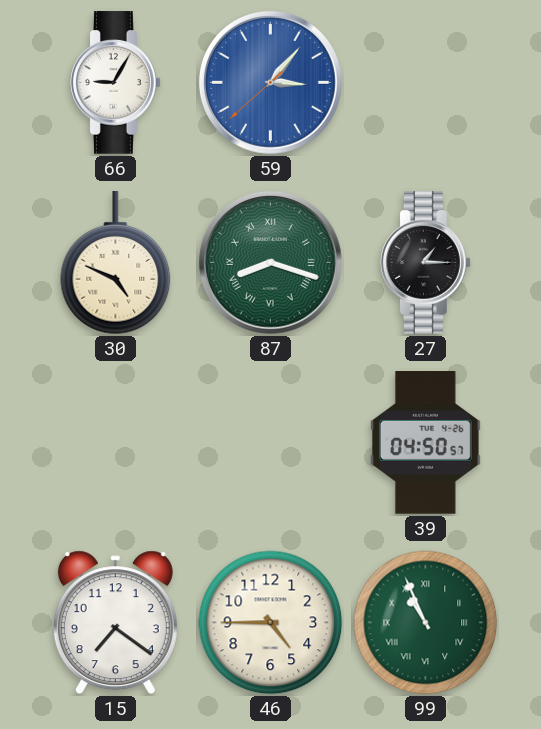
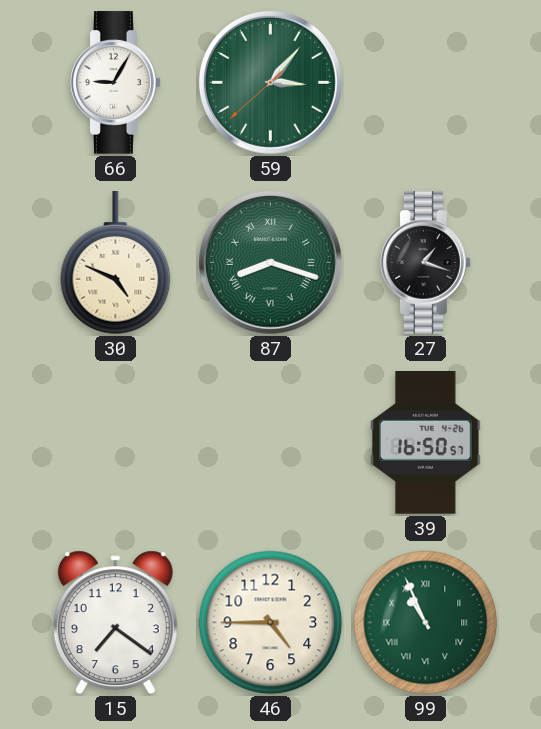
59 dial: blue -> green (270, 82)
27: 1:15 -> 1:18 (426, 263)
39: 04:50 -> 16:50 (425, 443)
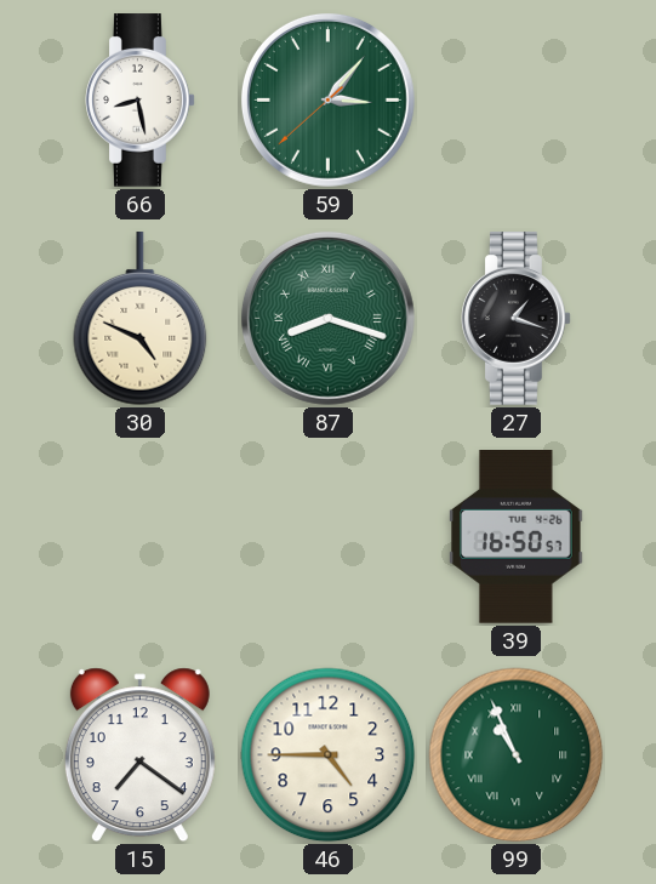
66: 9:05 -> 8:28 (141, 101)
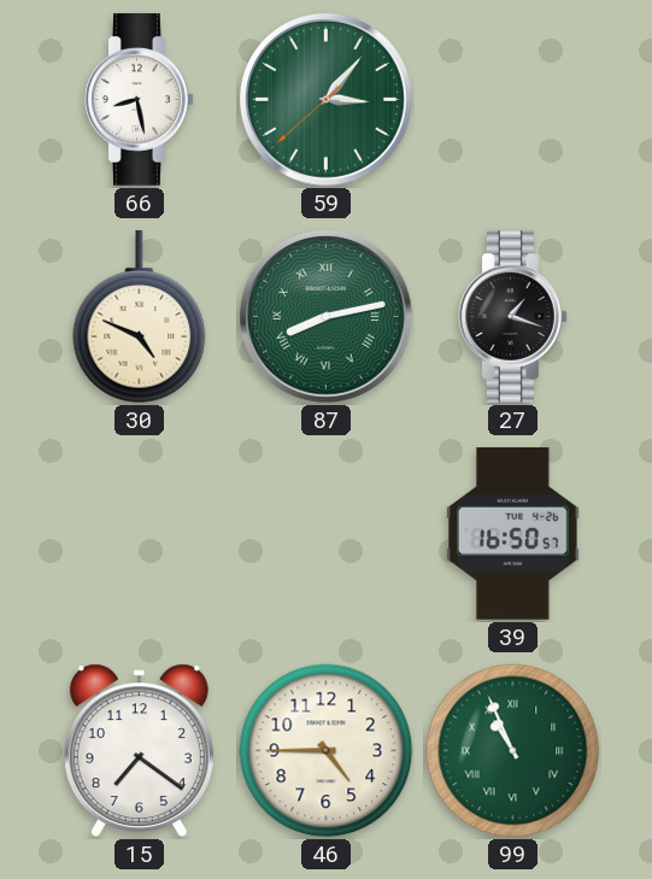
87: 8:18 -> 8:13 (325, 316)
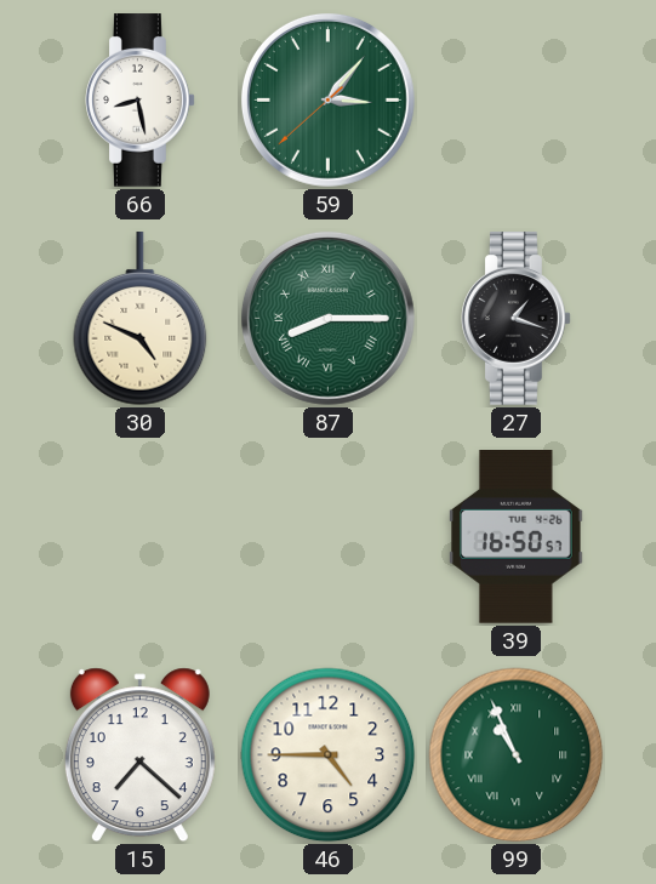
87: 8:13 -> 8:15 (327, 318)
15: 7:21 -> 7:22 (139, 755)
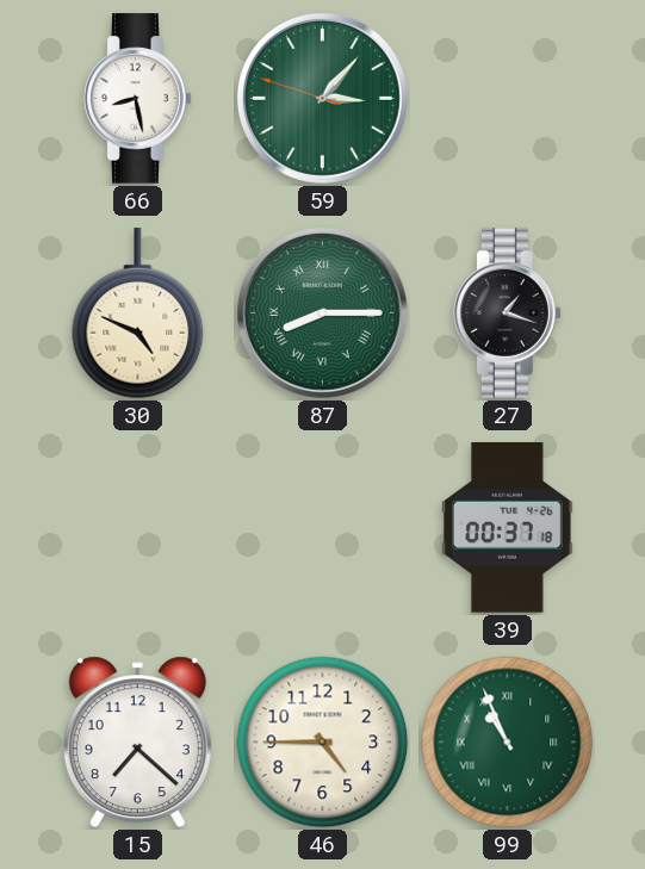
59: 3:06:38 -> 3:06:48 (322, 98)
39: 16:50 -> 00:37 (507, 528)
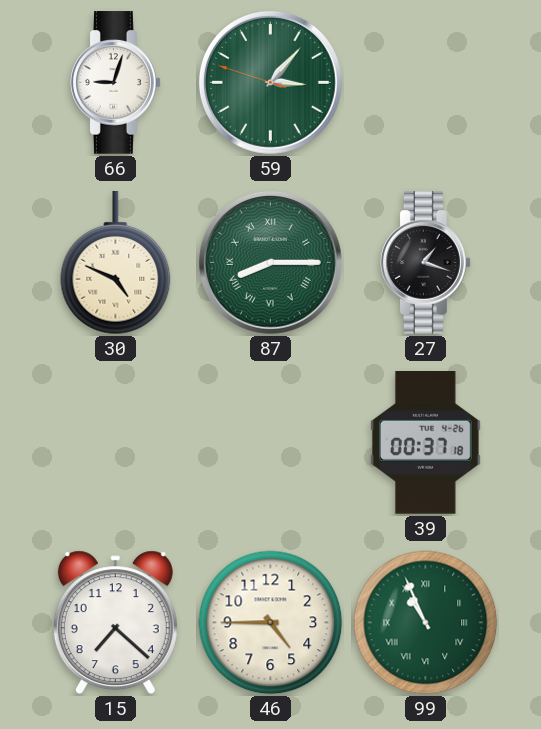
66: 8:28 -> 9:03 (116, 83)
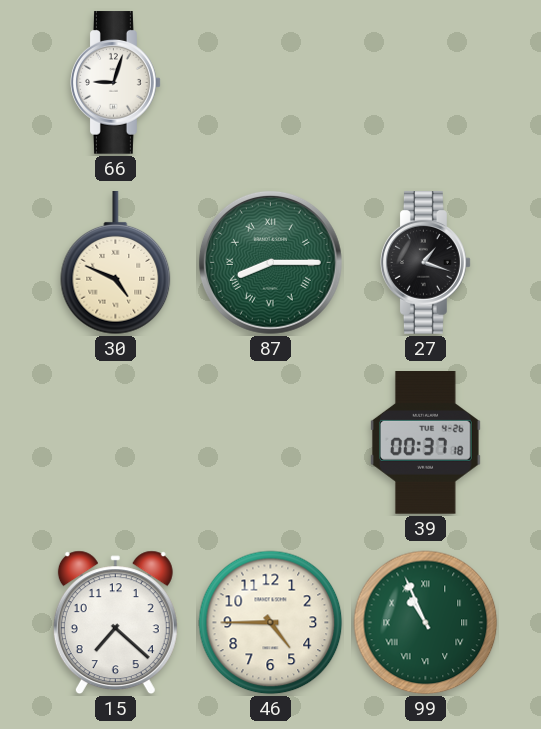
59: 3:06 -> none (270, 82)
